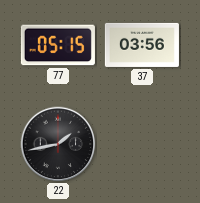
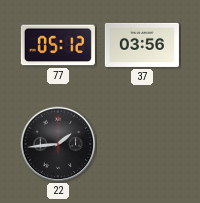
77: 05:15 -> 05:12 (58, 45)
22: 1:43 -> 1:44 (58, 144)
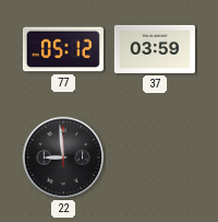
37: 03:56 -> 03:59 (155, 49)
22: 1:44 -> 8:59 (63, 157)
